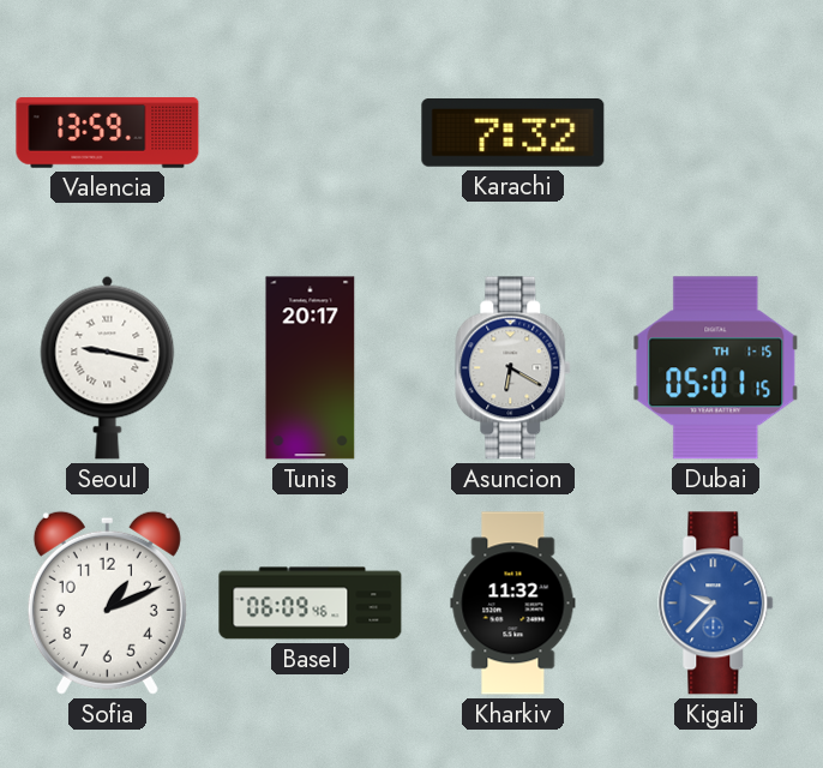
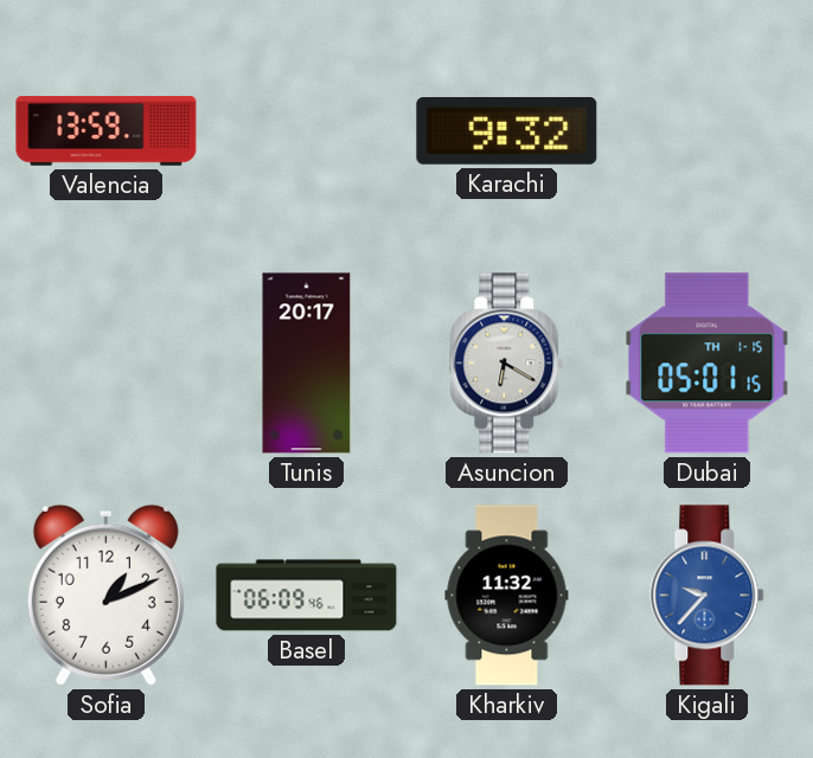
Karachi: 7:32 -> 9:32 (507, 131)
Seoul: 9:17 -> none (108, 367)
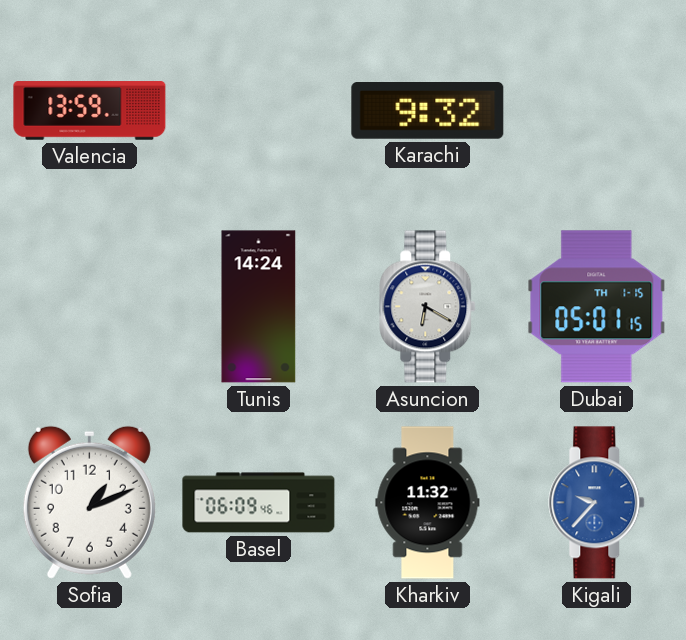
Tunis: 20:17 -> 14:24 (259, 307)
